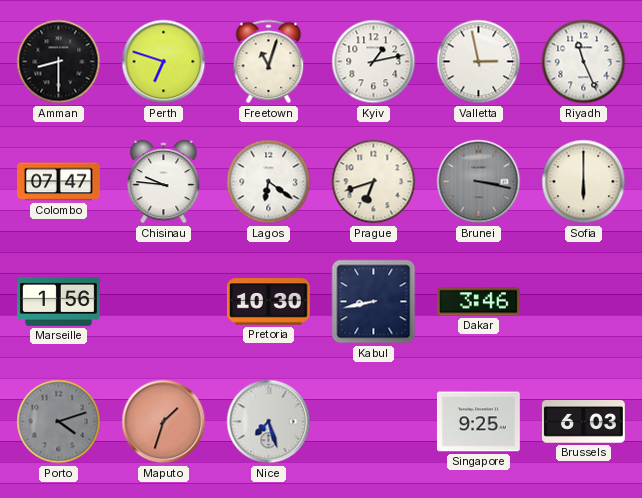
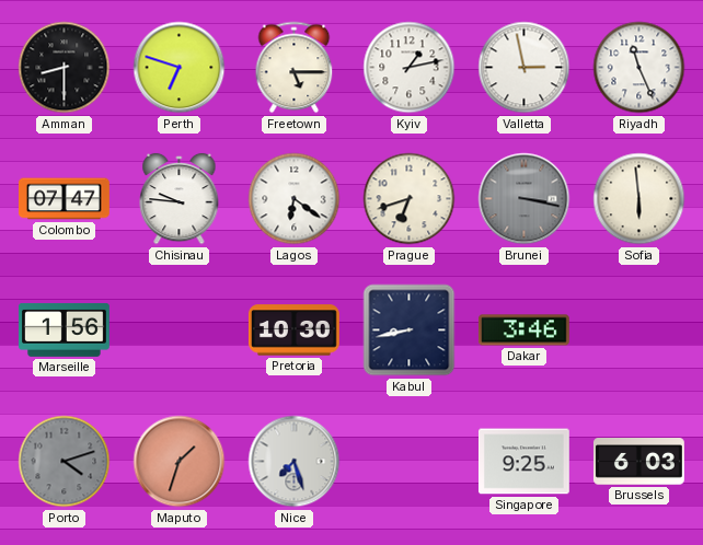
Freetown: 11:03 -> 5:15 (295, 68)
Sofia: 6:00 -> 5:59 (639, 199)
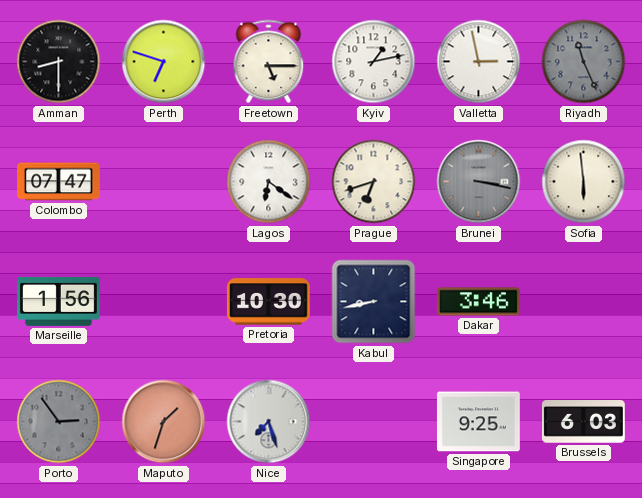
Riyadh dial: white -> grey (584, 62)
Chisinau: 9:46 -> none (180, 199)
Porto: 4:12 -> 2:54 (59, 422)
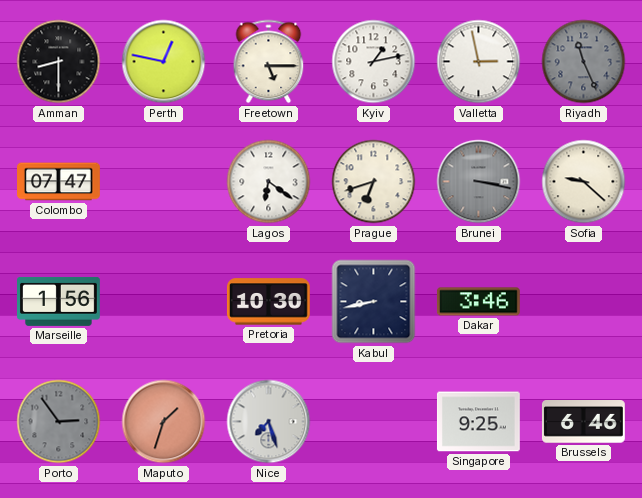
Perth: 6:48 -> 12:47 (164, 62)
Sofia: 5:59 -> 9:22 (584, 182)
Brussels: 6:03 -> 6:46 (584, 422)
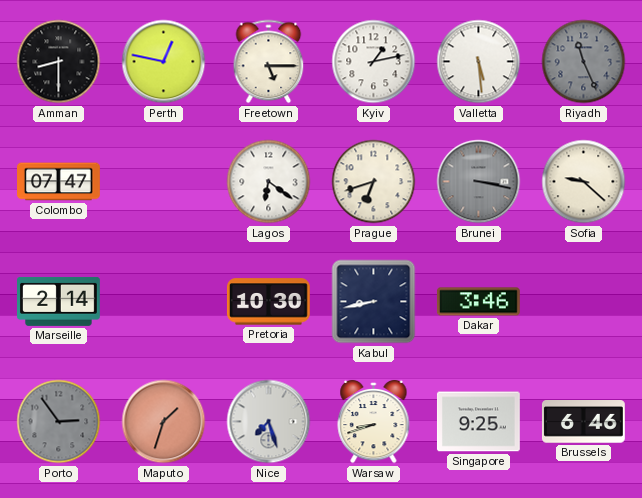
Valletta: 2:58 -> 5:29 (479, 62)
Marseille: 1:56 -> 2:14 (59, 301)
Warsaw: none -> 8:42 (374, 422)
